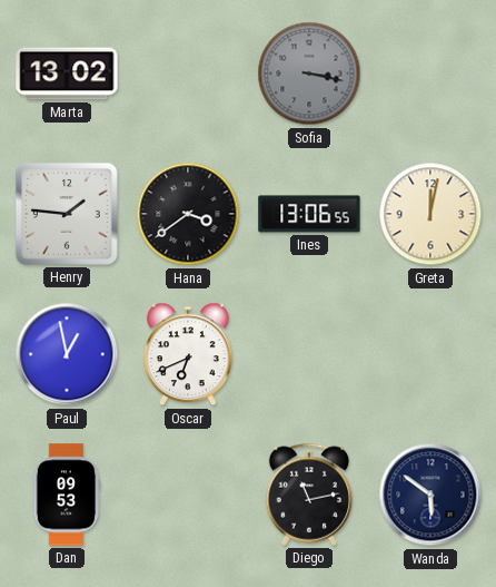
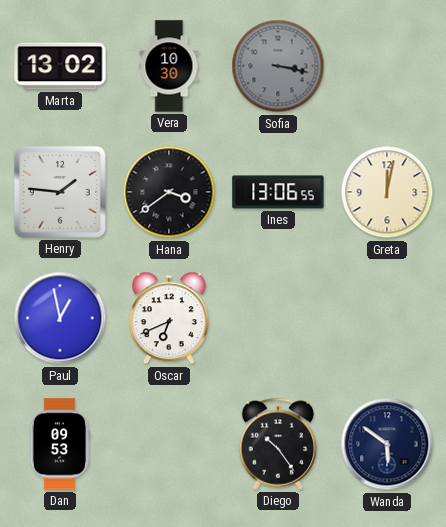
Vera: none -> 10:30 (169, 66)
Diego: 11:13 -> 10:24 (278, 444)
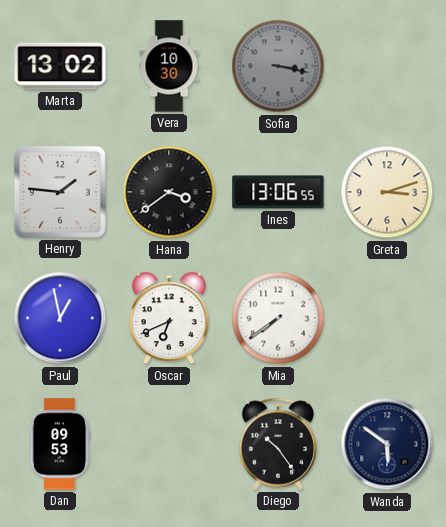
Greta: 12:02 -> 3:12 (387, 192)
Mia: none -> 7:39 (278, 318)
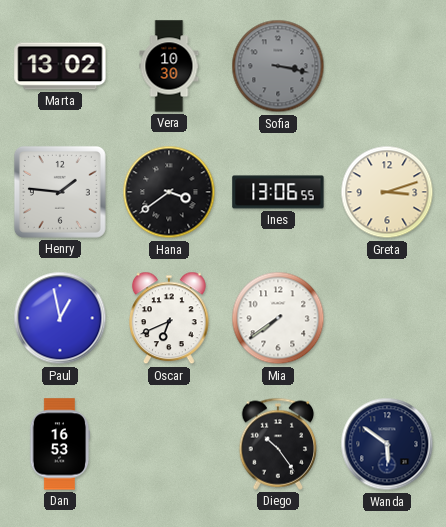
Dan: 09:53 -> 16:53 (60, 444)
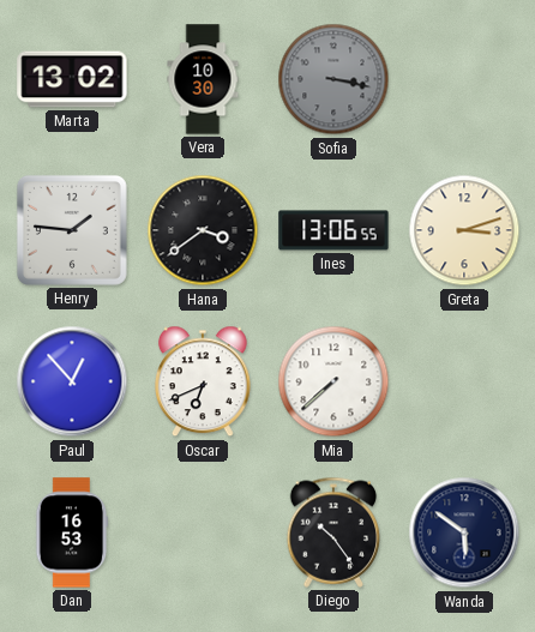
Paul: 12:58 -> 12:53 (72, 381)
Mia: 7:39 -> 7:38 (333, 381)
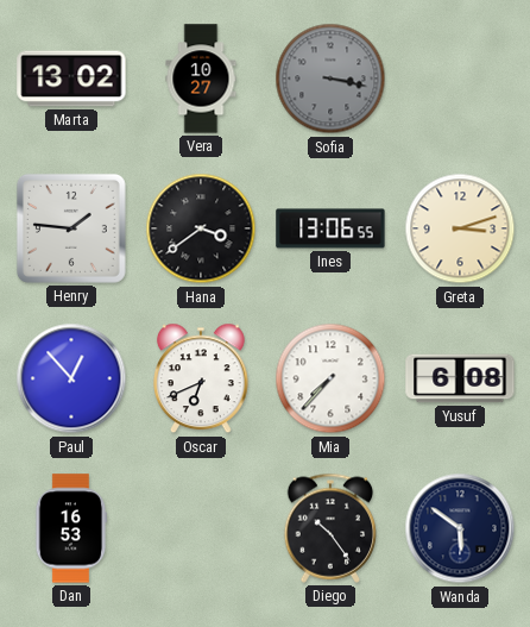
Vera: 10:30 -> 10:27 (201, 79)
Mia: 7:38 -> 7:37 (330, 378)
Yusuf: none -> 6:08 (460, 378)
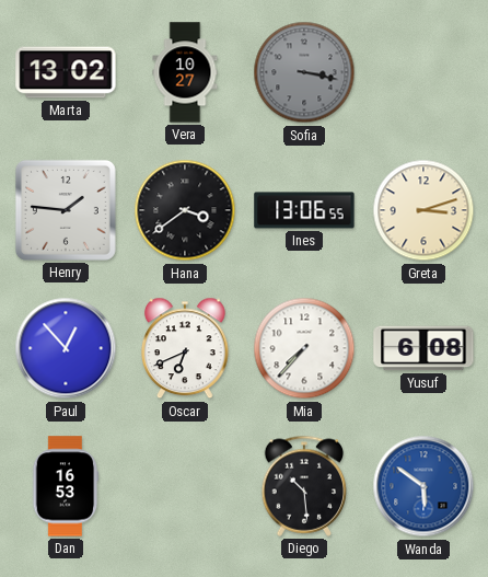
Diego: 10:24 -> 10:29 (304, 486)
Wanda dial: navy -> blue (423, 486)
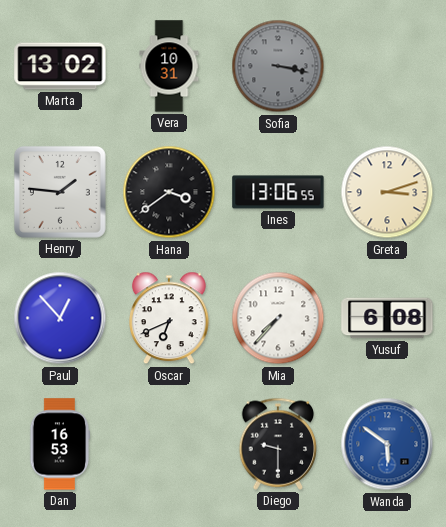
Vera: 10:27 -> 10:31 (169, 66)
Diego: 10:29 -> 9:30 (278, 444)
